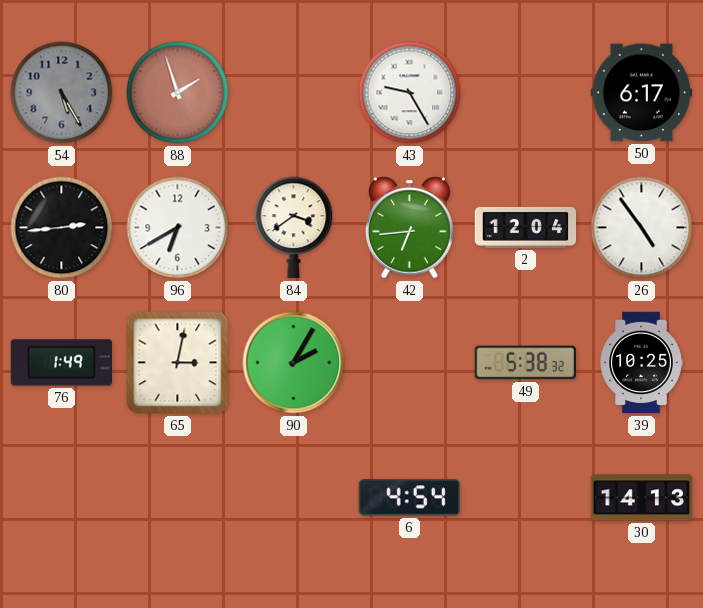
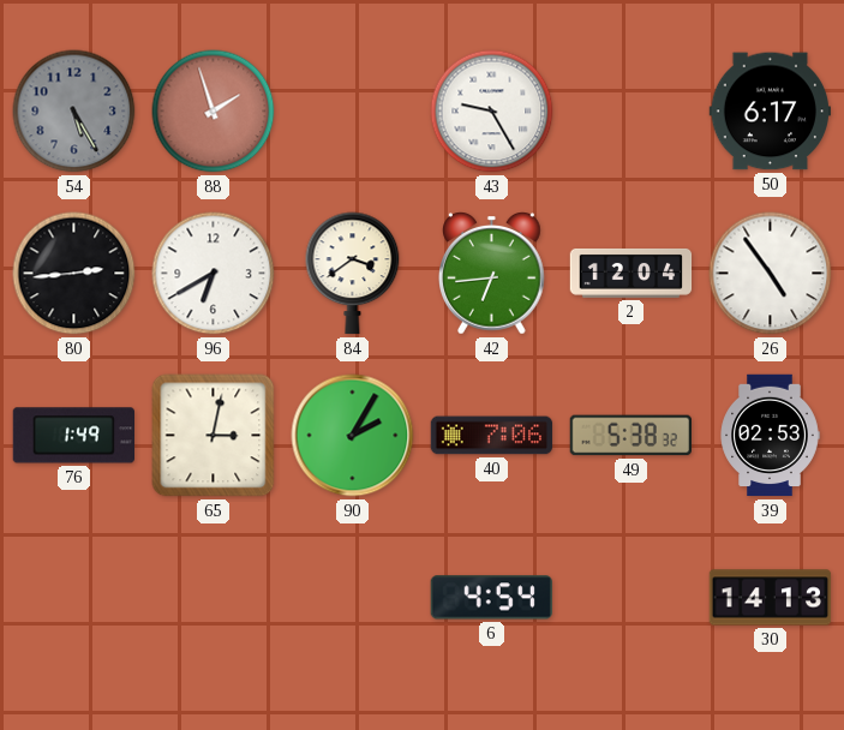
40: none -> 7:06 (492, 436)
39: 10:25 -> 02:53 (770, 436)
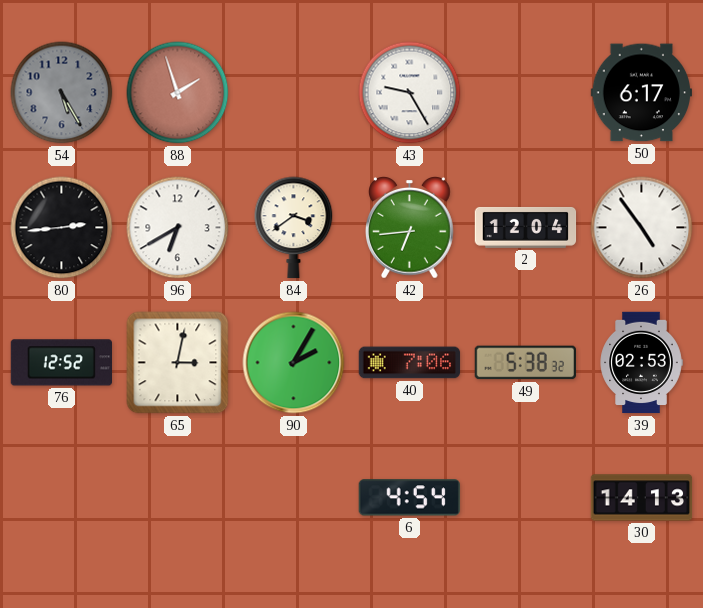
76: 1:49 -> 12:52 (61, 363)
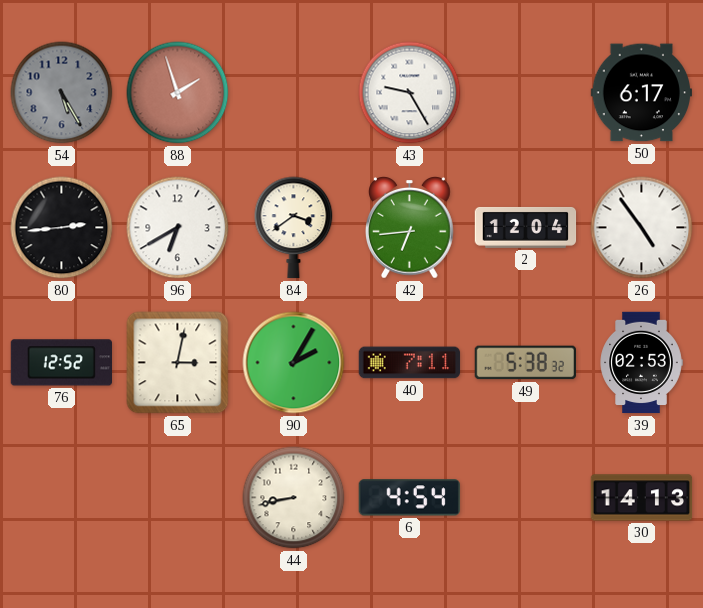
40: 7:06 -> 7:11 (410, 363)
44: none -> 8:43 (294, 498)
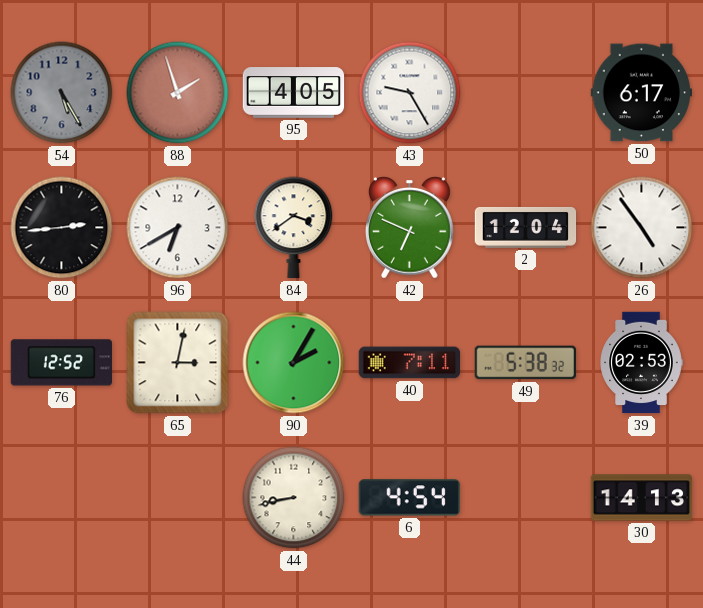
95: none -> 4:05 (294, 93)
42: 6:44 -> 6:49 (410, 228)
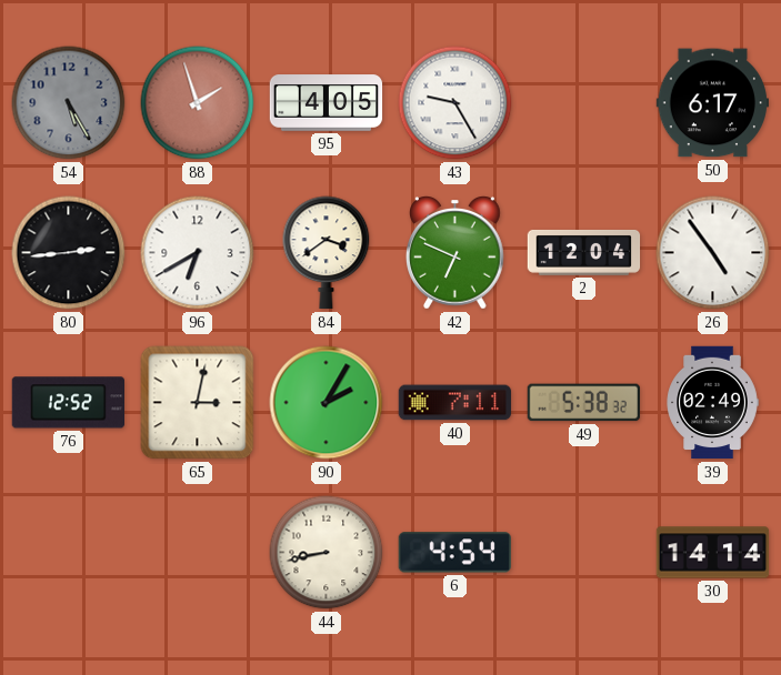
39: 02:53 -> 02:49 (712, 403)
30: 14:13 -> 14:14 (713, 553)
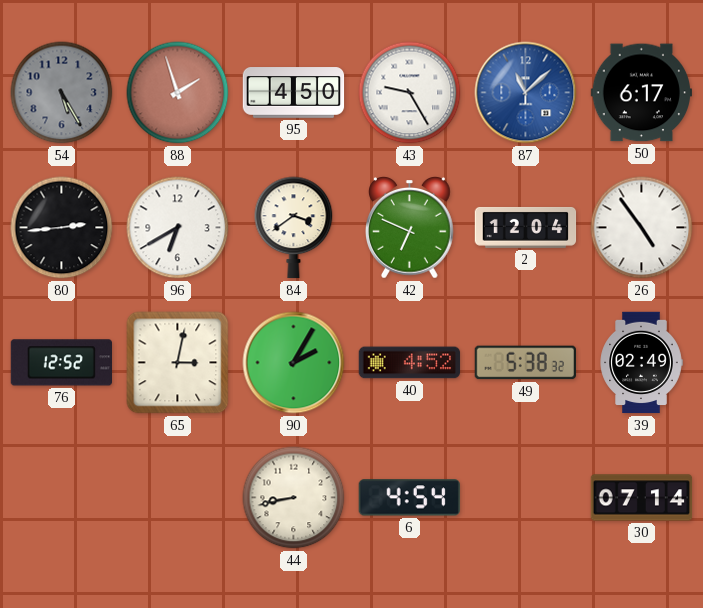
95: 4:05 -> 4:50 (294, 93)
87: none -> 11:08 (526, 93)
40: 7:11 -> 4:52 (410, 363)
30: 14:14 -> 07:14 (642, 498)
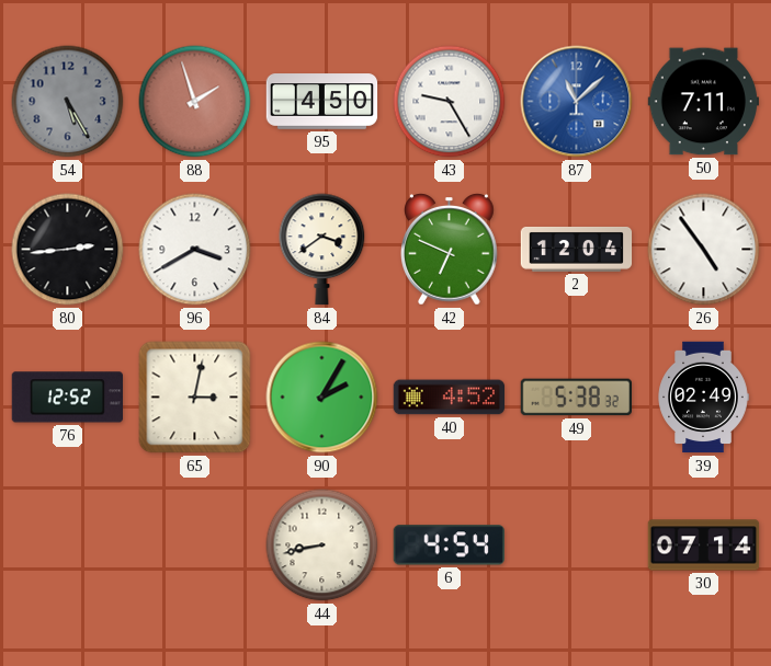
50: 6:17 -> 7:11 (704, 102)
96: 6:40 -> 3:40 (195, 250)
